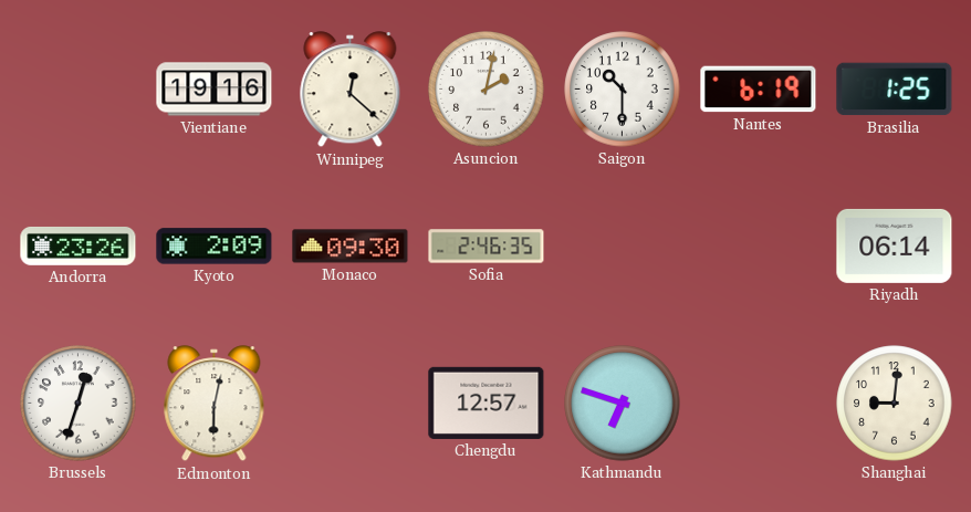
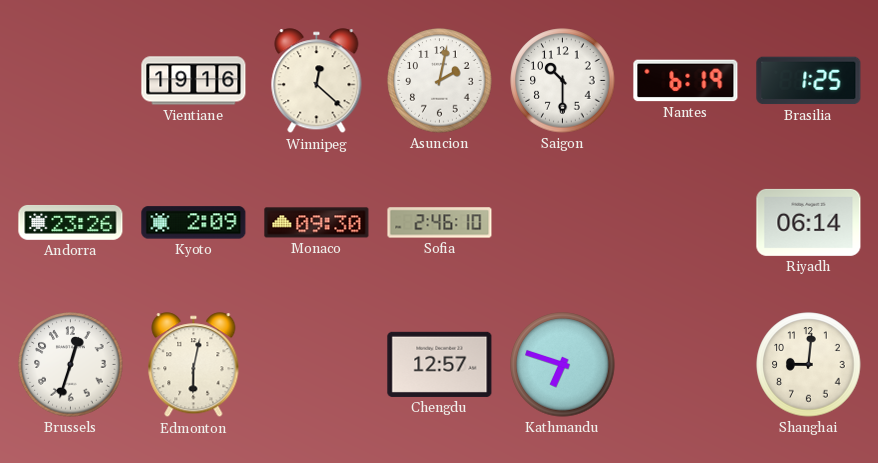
Sofia: 2:46:35 -> 2:46:10 (440, 223)
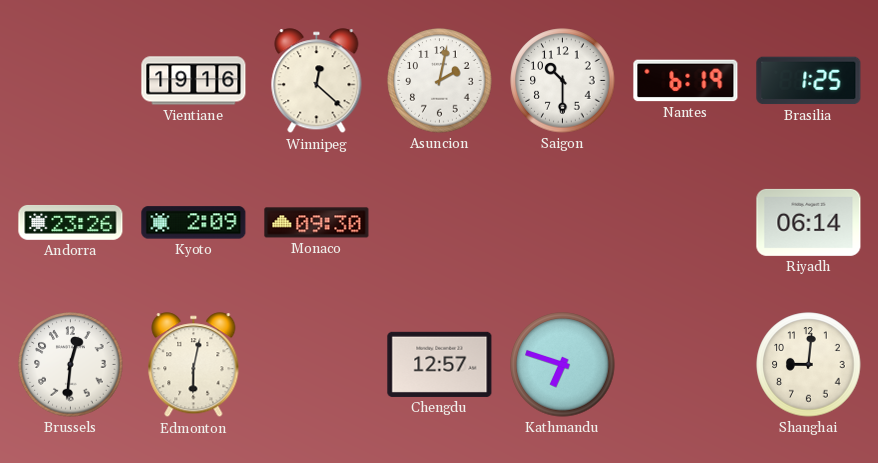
Sofia: 2:46 -> none (440, 223)
Brussels: 12:33 -> 12:31 (71, 365)
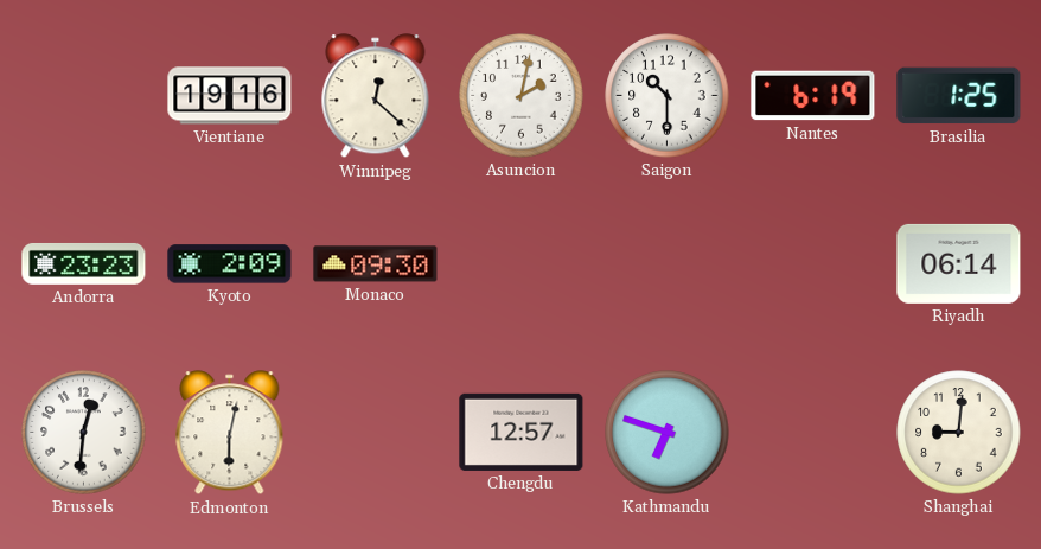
Andorra: 23:26 -> 23:23 (84, 264)
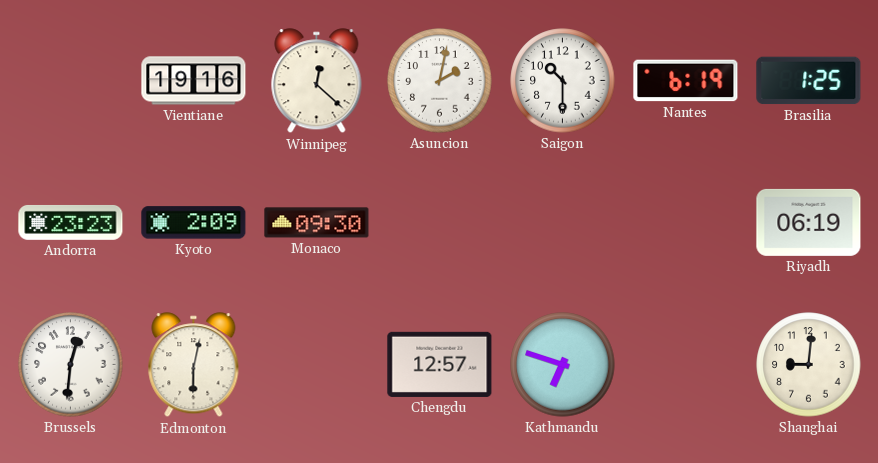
Riyadh: 06:14 -> 06:19 (809, 222)
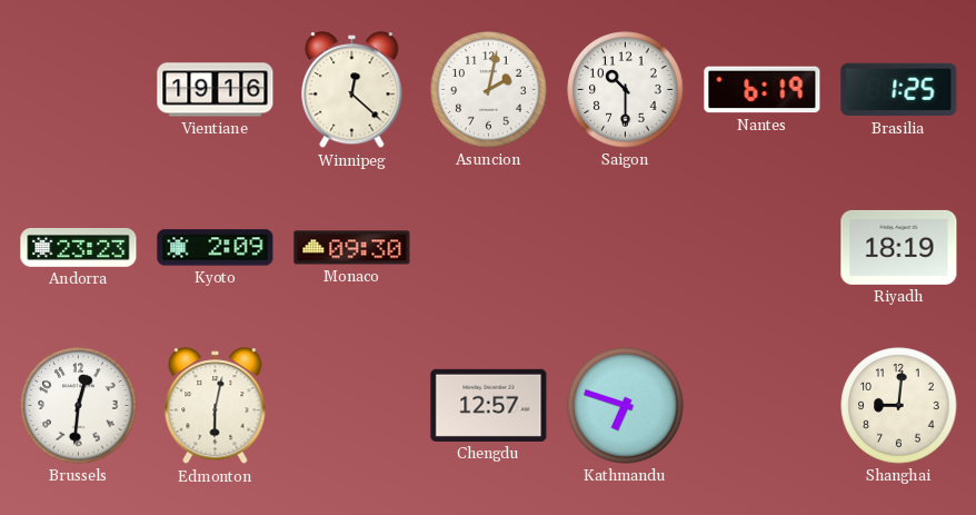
Riyadh: 06:19 -> 18:19 (899, 247)
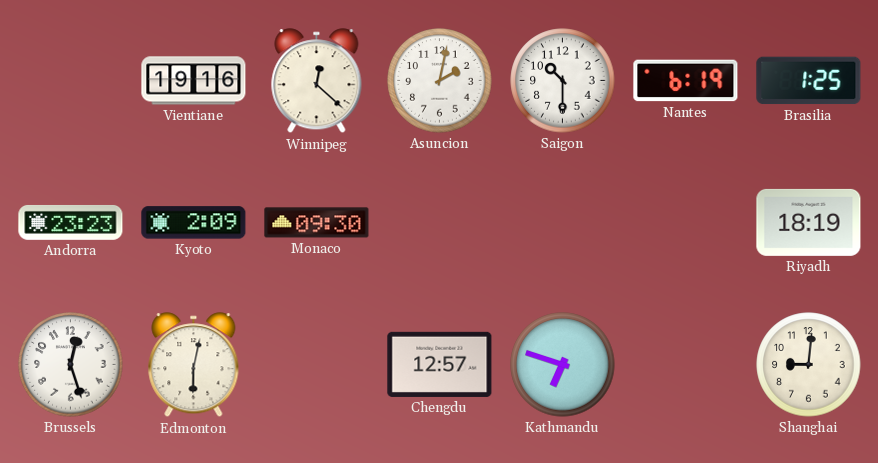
Brussels: 12:31 -> 12:27 (71, 365)
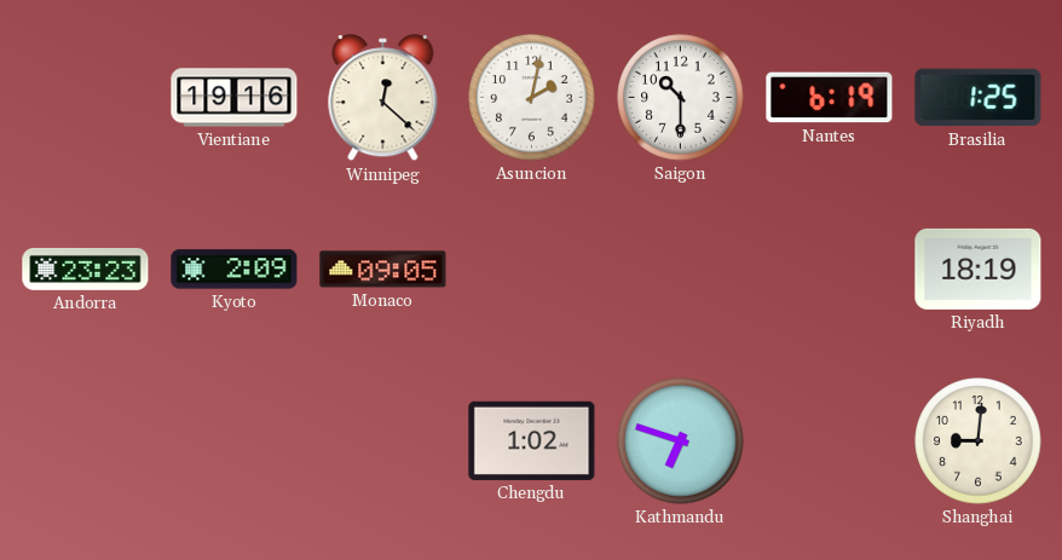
Monaco: 09:30 -> 09:05 (383, 270)
Brussels: 12:27 -> none (71, 365)
Edmonton: 6:02 -> none (194, 365)
Chengdu: 12:57 -> 1:02 (532, 440)
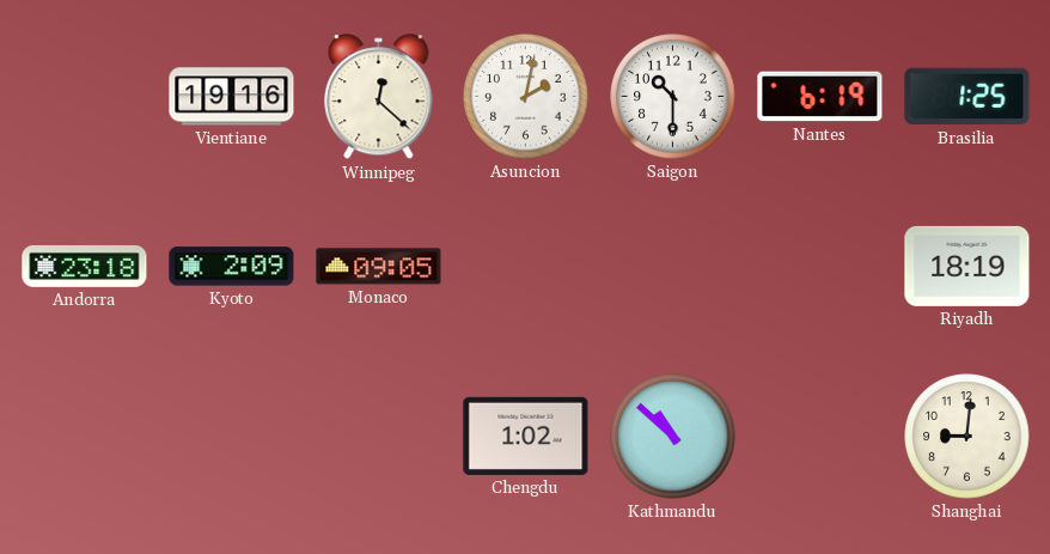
Andorra: 23:23 -> 23:18 (85, 267)
Kathmandu: 6:48 -> 10:52 (673, 437)
